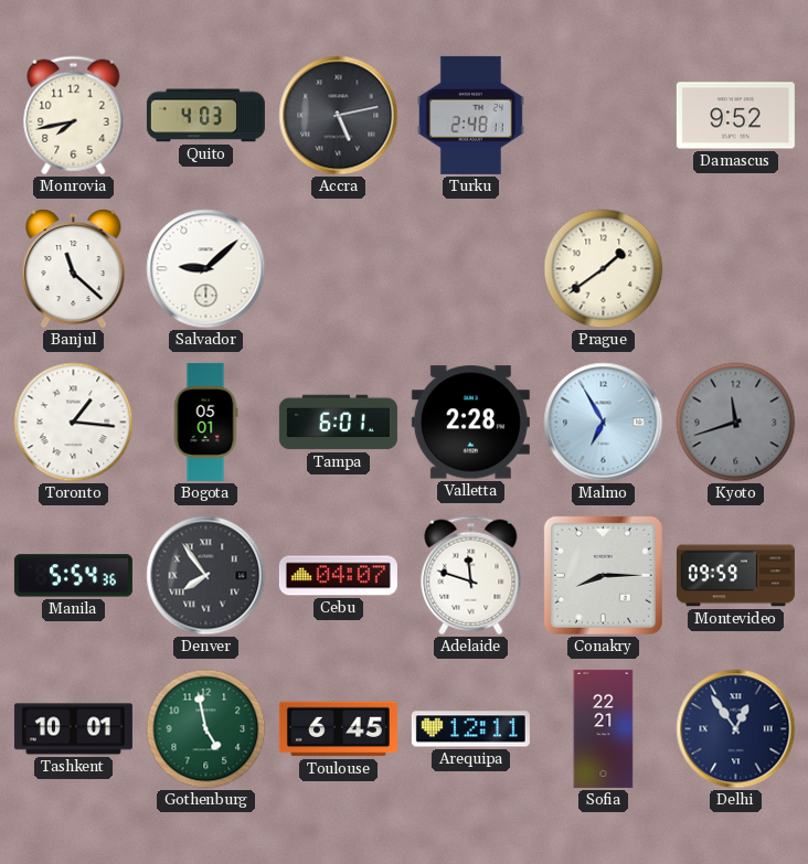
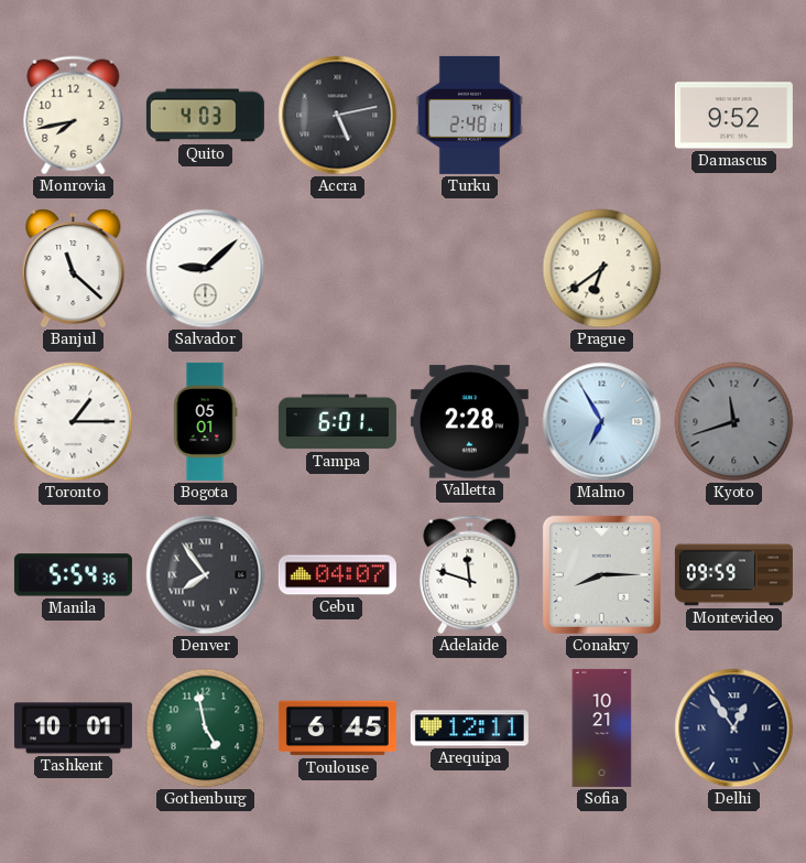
Prague: 1:39 -> 6:39 (602, 269)
Toronto: 1:16 -> 1:15 (74, 422)
Sofia: 22:21 -> 10:21 (602, 727)
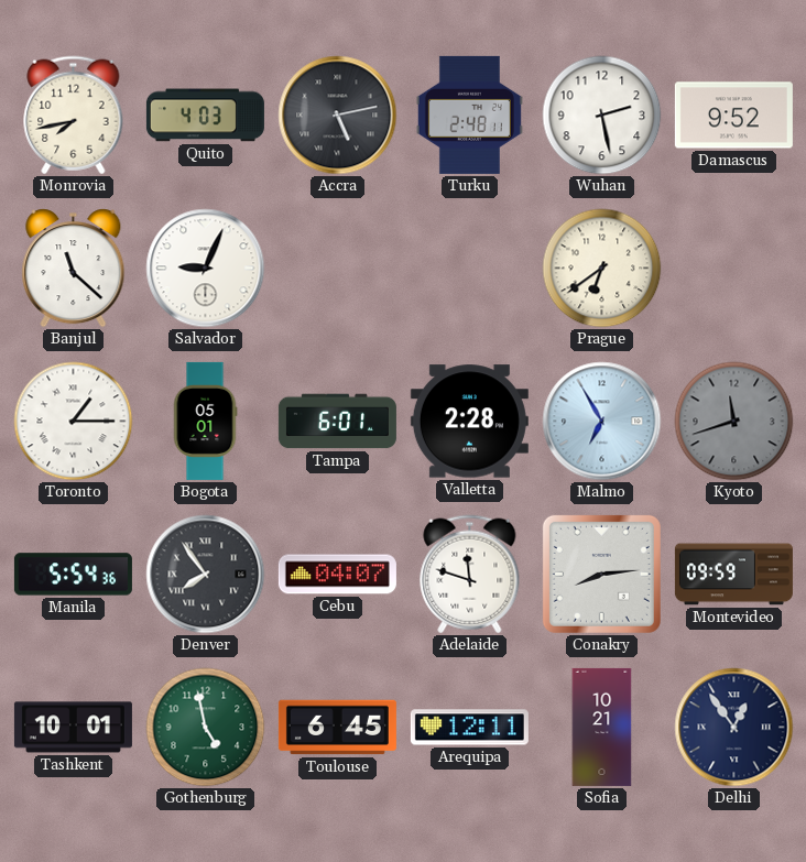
Wuhan: none -> 2:28 (602, 116)
Salvador: 9:08 -> 9:04 (206, 269)
Conakry: 8:15 -> 8:14 (601, 574)
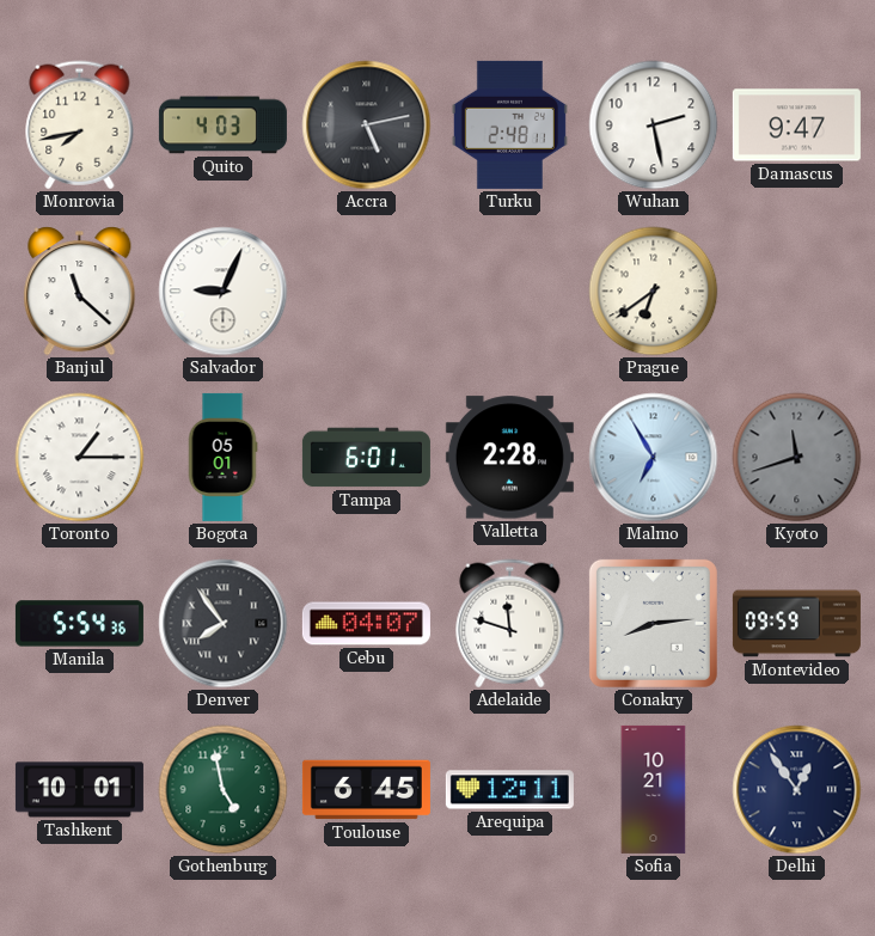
Damascus: 9:52 -> 9:47 (796, 126)
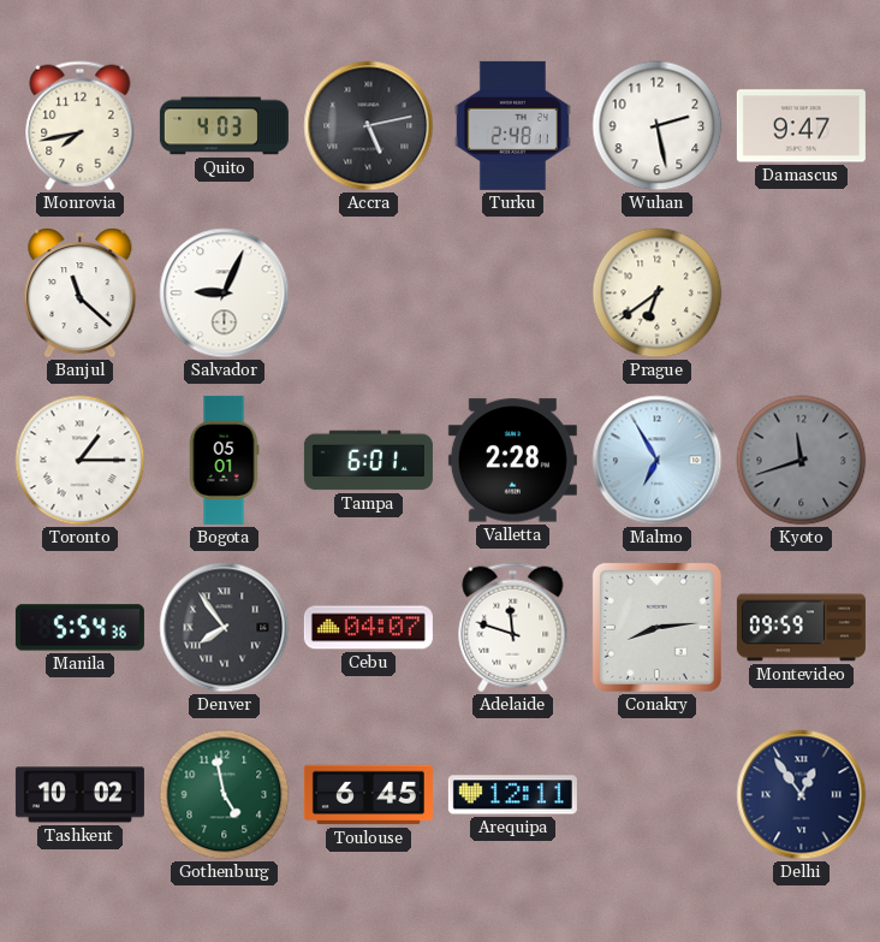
Tashkent: 10:01 -> 10:02 (79, 795)
Sofia: 10:21 -> none (654, 789)
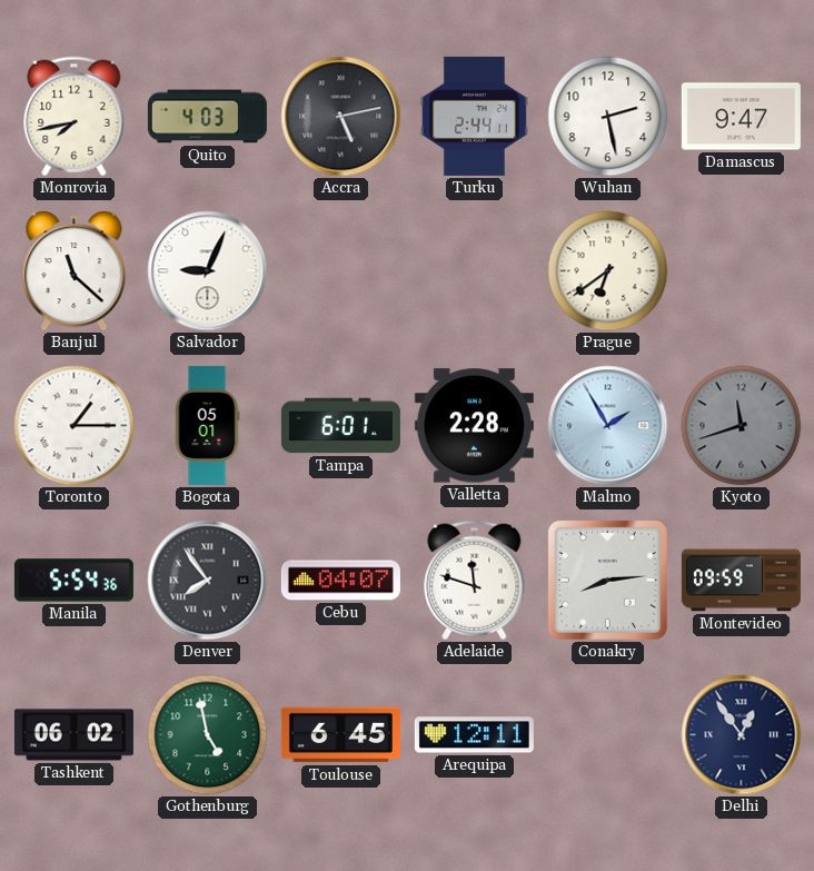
Turku: 2:48 -> 2:44 (474, 116)
Malmo: 6:55 -> 1:55 (608, 426)
Tashkent: 10:02 -> 06:02 (73, 735)
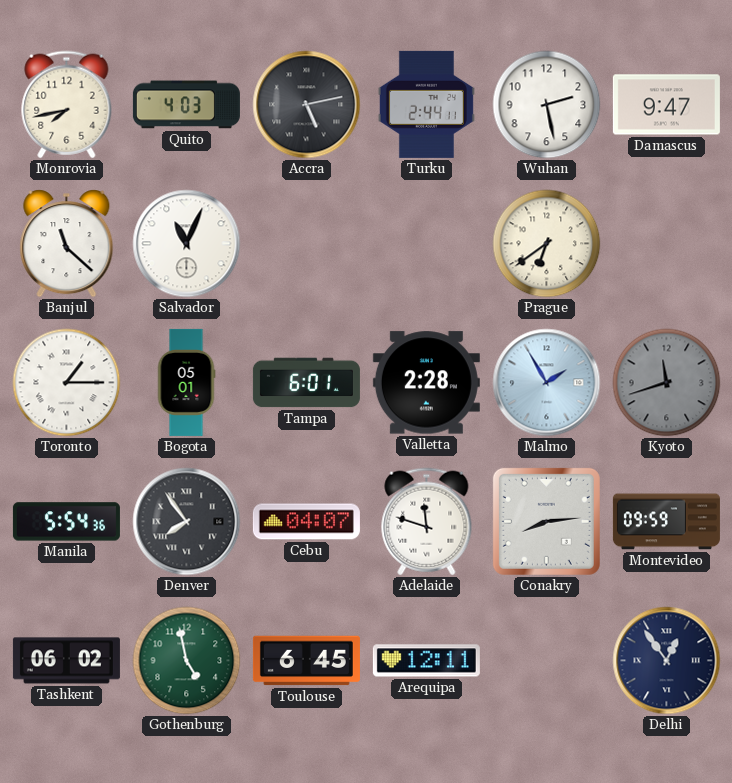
Salvador: 9:04 -> 11:04 (187, 244)
